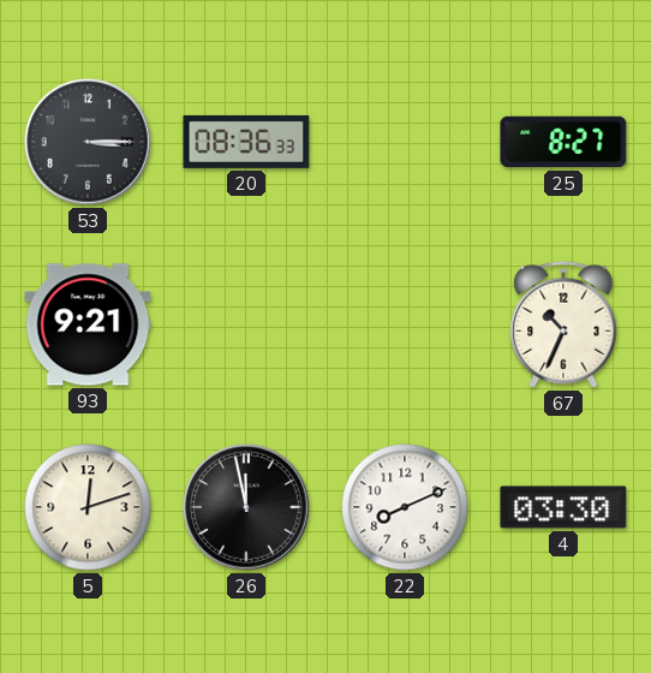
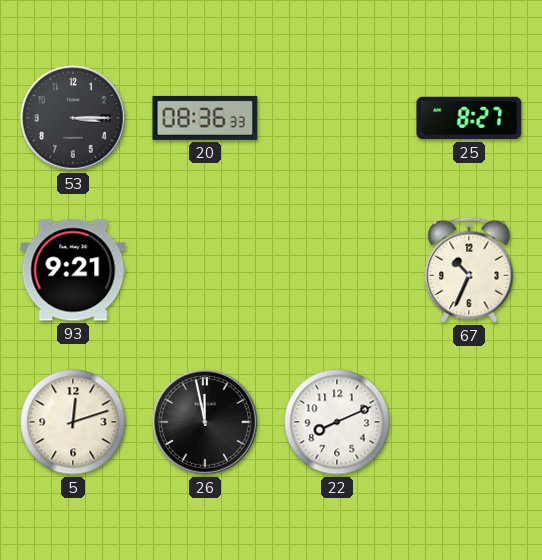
4: 03:30 -> none (563, 507)
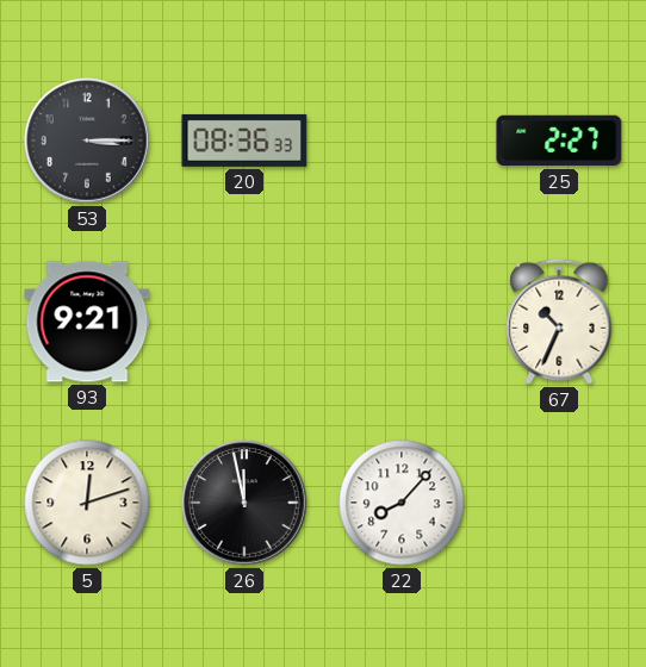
25: 8:27 -> 2:27 (559, 141)
22: 8:11 -> 8:07 (402, 503)
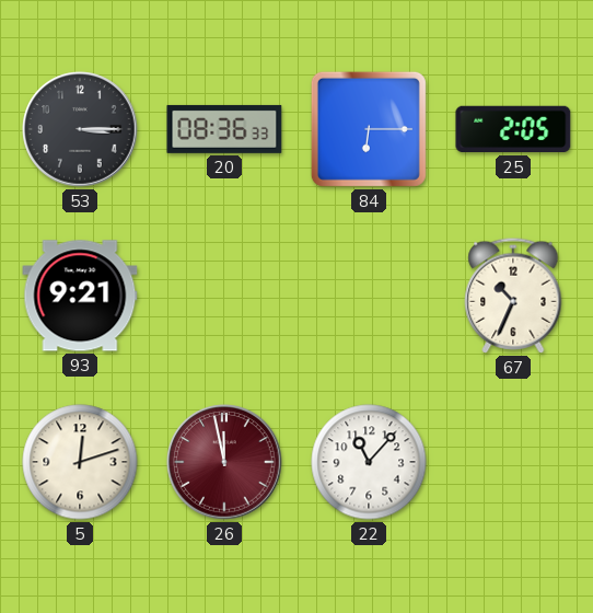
84: none -> 6:15 (369, 129)
25: 2:27 -> 2:05 (513, 129)
26 dial: black -> burgundy (224, 462)
22: 8:07 -> 11:07 (369, 462)
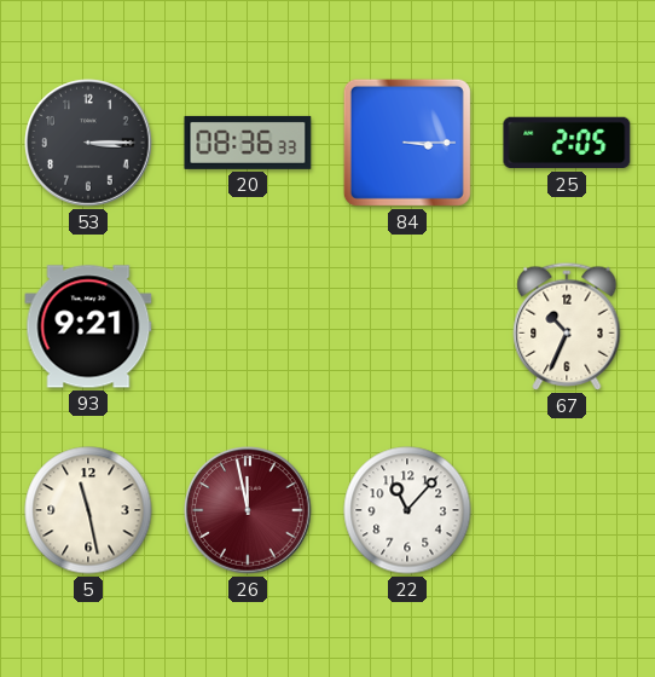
84: 6:15 -> 3:15 (407, 143)
5: 12:12 -> 11:28 (88, 510)
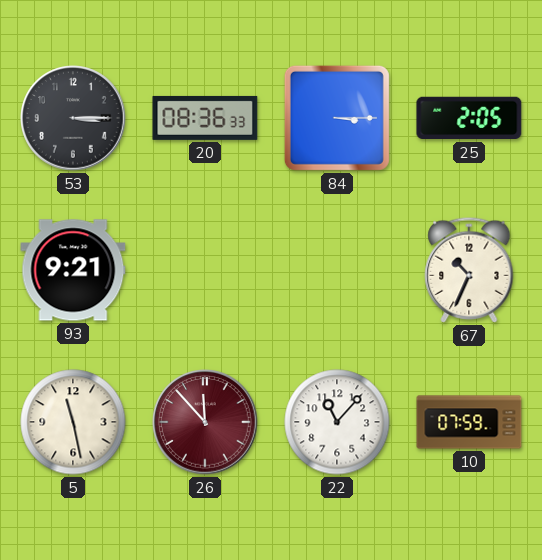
26: 11:58 -> 11:53 (205, 422)
10: none -> 07:59 (469, 422)
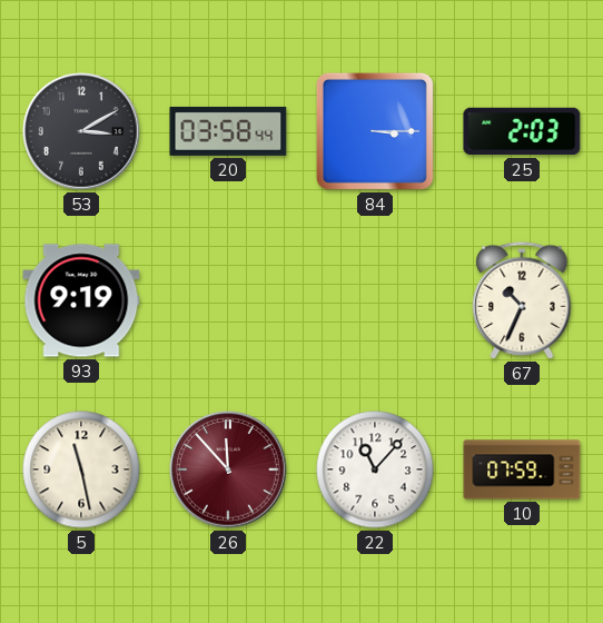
53: 3:15 -> 3:10 (81, 131)
20: 08:36 -> 03:58 (228, 131)
25: 2:05 -> 2:03 (522, 131)
93: 9:21 -> 9:19 (81, 300)
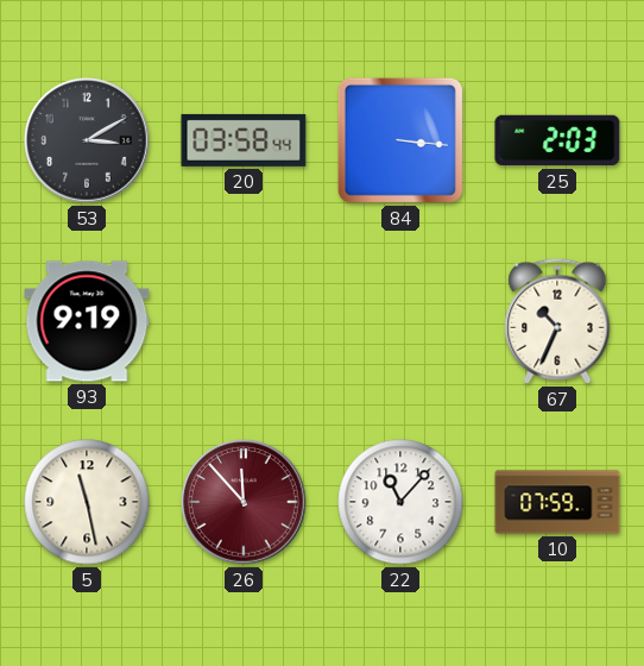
84: 3:15 -> 3:16 (400, 140)
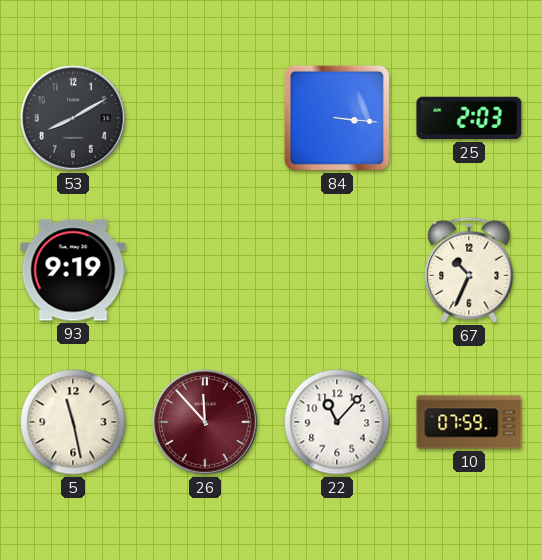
53: 3:10 -> 8:10 (73, 118)
20: 03:58 -> none (244, 140)
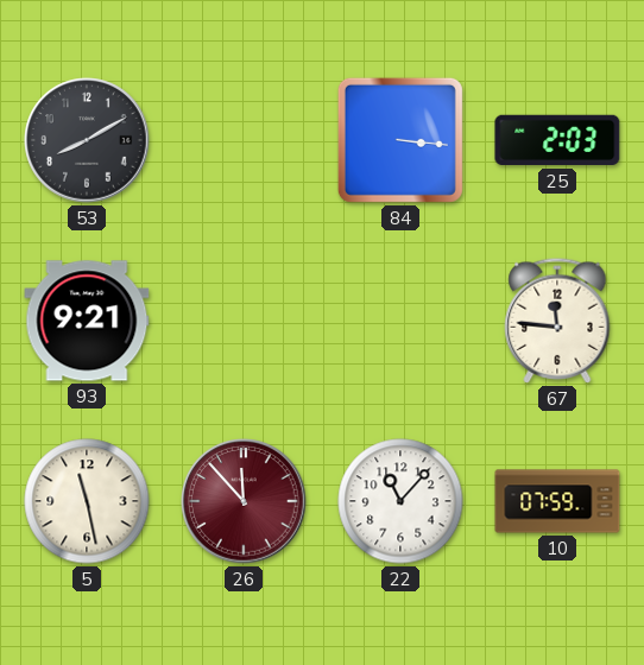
93: 9:19 -> 9:21 (87, 321)
67: 10:34 -> 11:46 (557, 321)
